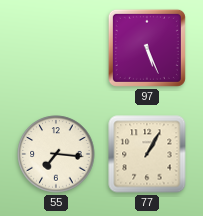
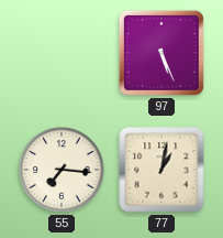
77: 1:05 -> 1:02 (161, 170)
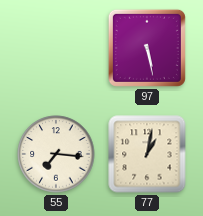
97: 5:26 -> 5:28 (147, 48)
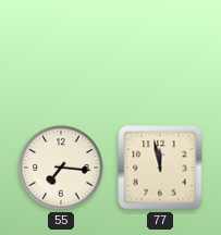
97: 5:28 -> none (147, 48)
77: 1:02 -> 11:58 (160, 168)
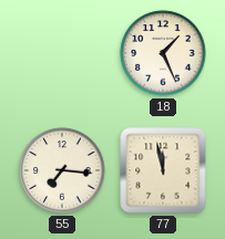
18: none -> 1:26 (163, 53)
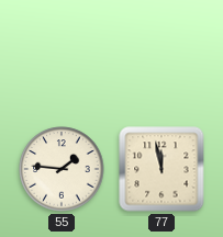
18: 1:26 -> none (163, 53)
55: 7:16 -> 1:46 (62, 169)
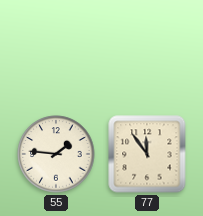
77: 11:58 -> 11:54 (147, 154)
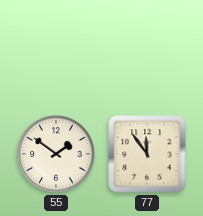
55: 1:46 -> 1:51 (56, 154)
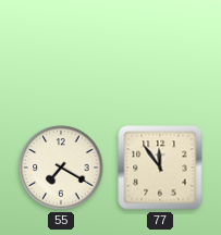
55: 1:51 -> 7:20 (61, 168)
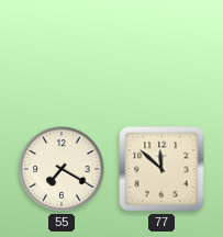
77: 11:54 -> 11:52 (161, 169)
